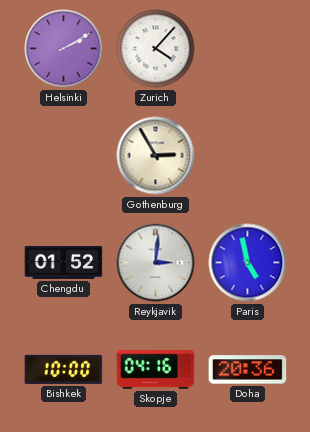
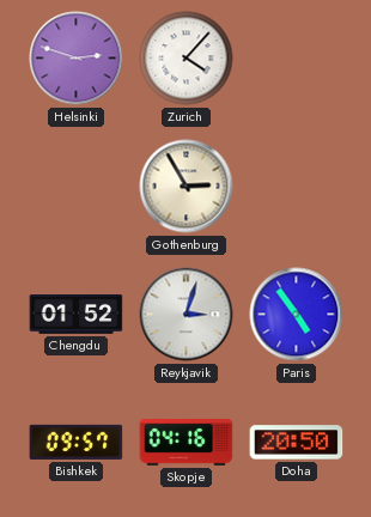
Helsinki: 2:10 -> 2:48 (77, 59)
Reykjavik: 3:01 -> 3:03 (187, 315)
Paris: 4:58 -> 4:54 (297, 315)
Bishkek: 10:00 -> 09:57 (77, 442)
Doha: 20:36 -> 20:50 (297, 443)
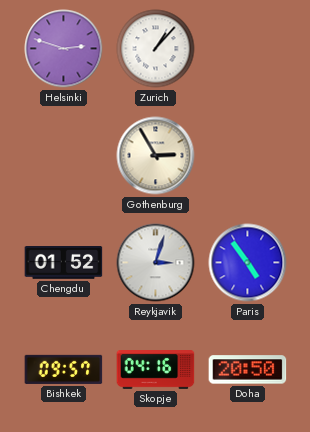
Zurich: 4:07 -> 1:07 (156, 49)
